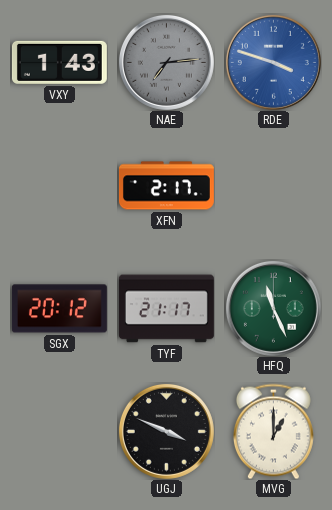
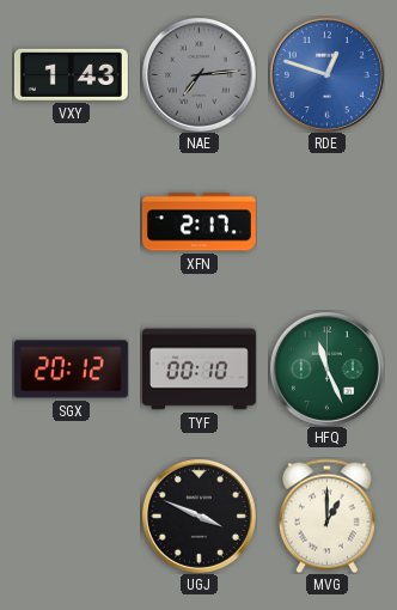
RDE: 3:48 -> 12:48 (326, 74)
TYF: 21:17 -> 00:10 (198, 370)
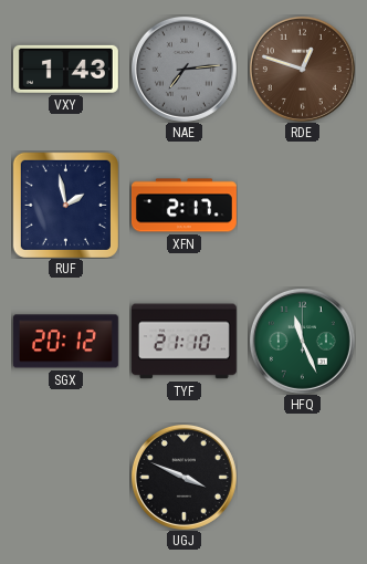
RDE dial: blue -> brown (302, 69)
RUF: none -> 1:58 (65, 205)
TYF: 00:10 -> 21:10 (183, 342)
MVG: 1:00 -> none (326, 516)
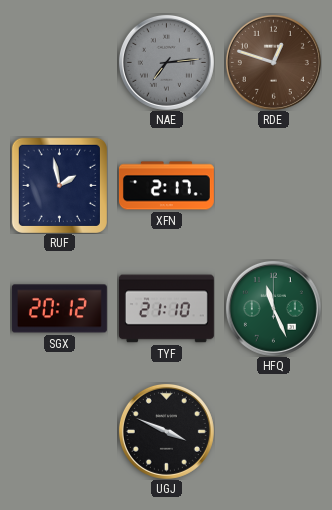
VXY: 1:43 -> none (65, 69)
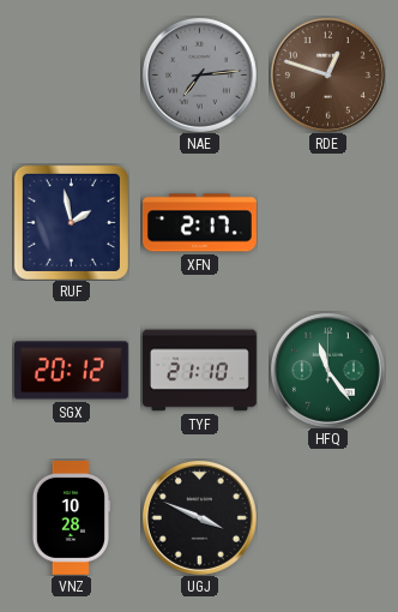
HFQ: 11:26 -> 11:24 (327, 370)
VNZ: none -> 10:28 (71, 517)
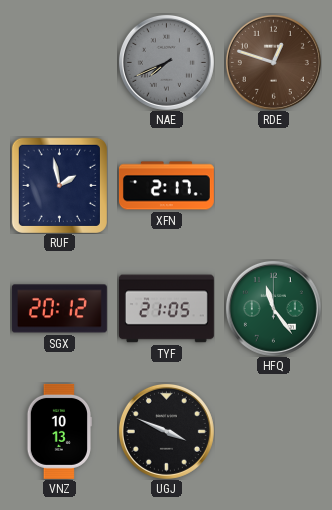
NAE: 7:14 -> 7:41 (166, 62)
TYF: 21:10 -> 21:05 (166, 309)
VNZ: 10:28 -> 10:13 (59, 431)
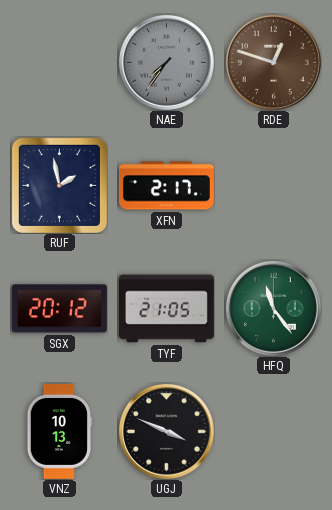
NAE: 7:41 -> 7:36 (166, 62)
